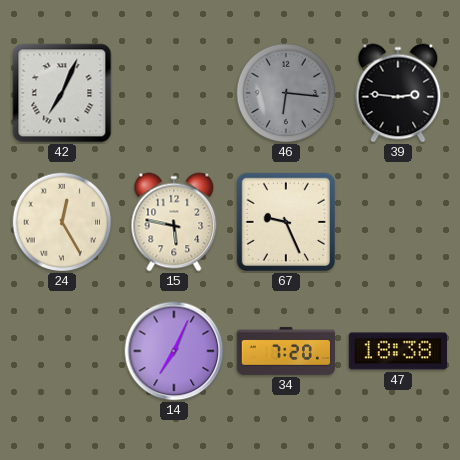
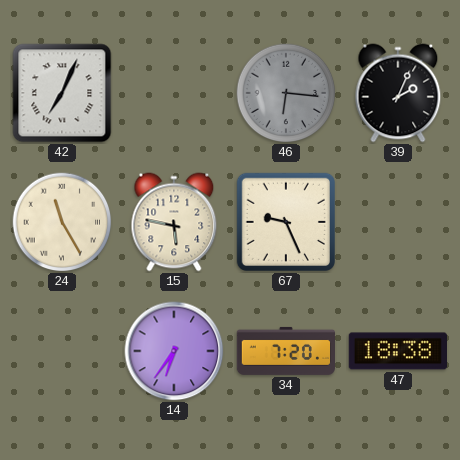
39: 2:46 -> 2:04 (398, 93)
24: 12:25 -> 11:25 (62, 222)
14: 7:04 -> 6:36 (174, 351)
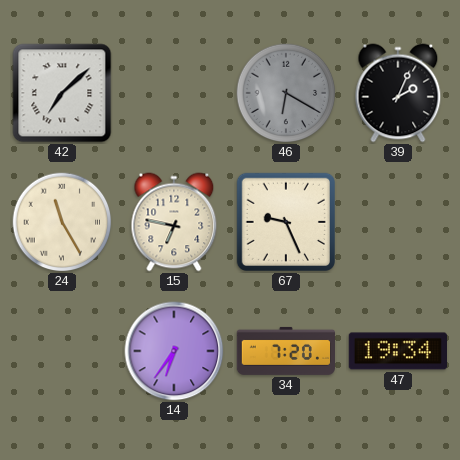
42: 7:04 -> 7:08 (62, 93)
46: 6:16 -> 6:20 (286, 93)
15: 5:47 -> 6:47 (174, 222)
47: 18:38 -> 19:34 (397, 351)
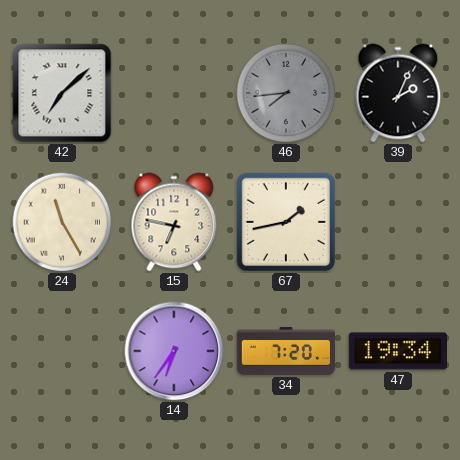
46: 6:20 -> 7:44 (286, 93)
67: 9:26 -> 1:43 (286, 222)
